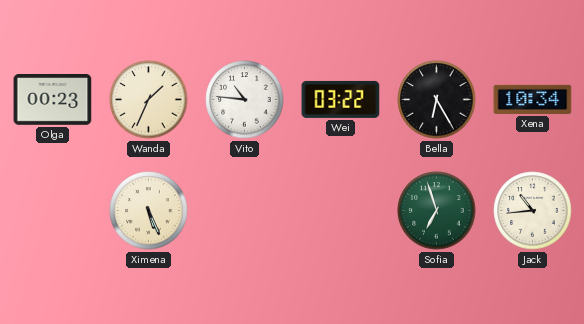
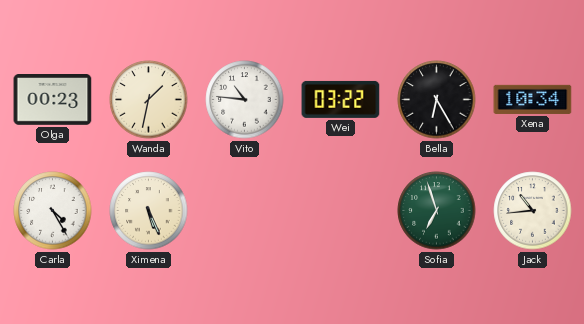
Wanda: 1:34 -> 1:32 (149, 100)
Carla: none -> 4:25 (53, 211)
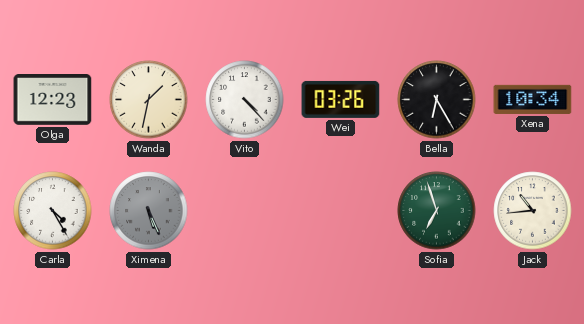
Olga: 00:23 -> 12:23 (53, 100)
Vito: 10:46 -> 4:23 (245, 100)
Wei: 03:22 -> 03:26 (341, 99)
Ximena dial: cream -> grey (149, 211)
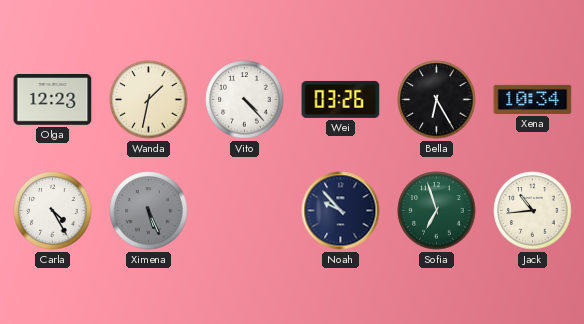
Noah: none -> 9:53 (341, 211)
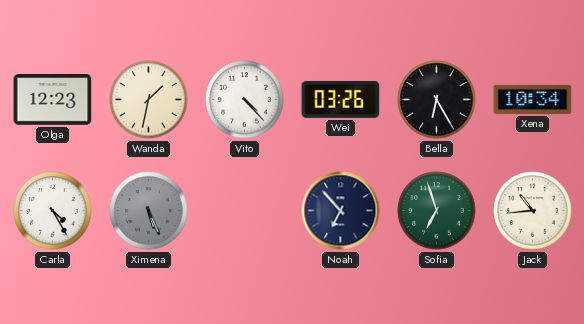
Noah: 9:53 -> 6:53 (341, 211)
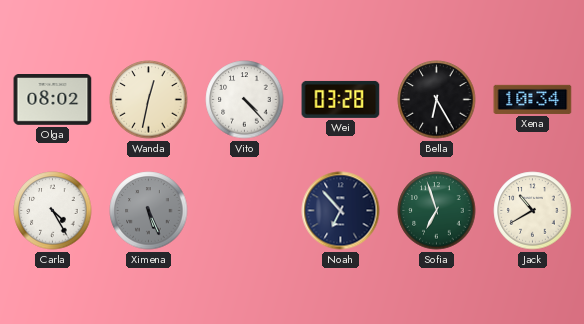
Olga: 12:23 -> 08:02 (53, 100)
Wanda: 1:32 -> 12:32 (149, 100)
Wei: 03:26 -> 03:28 (341, 99)
Jack: 10:44 -> 10:40 (533, 211)
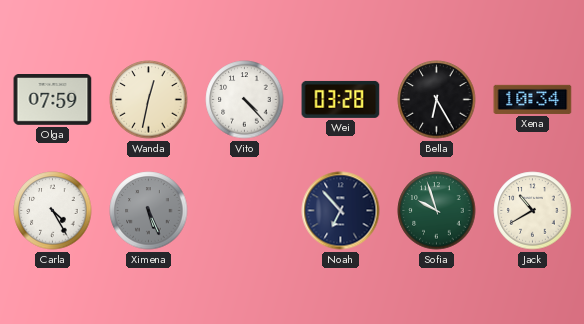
Olga: 08:02 -> 07:59 (53, 100)
Sofia: 6:57 -> 9:57 (437, 211)
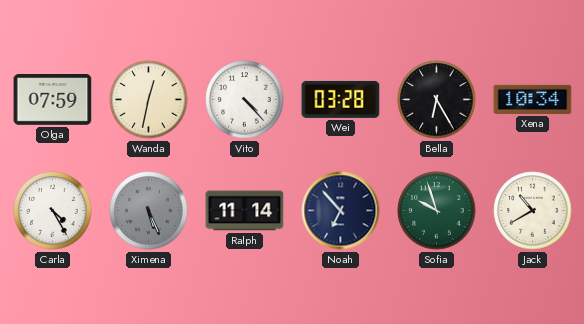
Ralph: none -> 11:14 (245, 211)
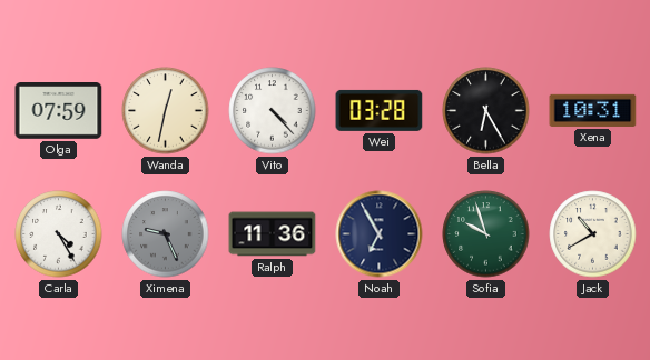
Xena: 10:34 -> 10:31 (593, 110)
Ximena: 5:26 -> 9:26 (166, 234)
Ralph: 11:14 -> 11:36 (273, 234)
Noah: 6:53 -> 6:55 (380, 234)
